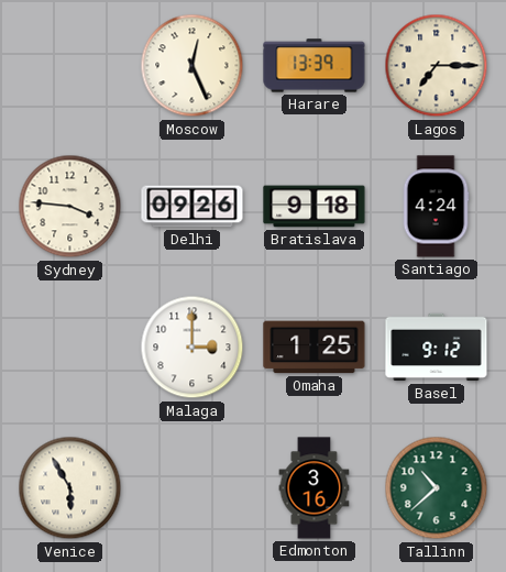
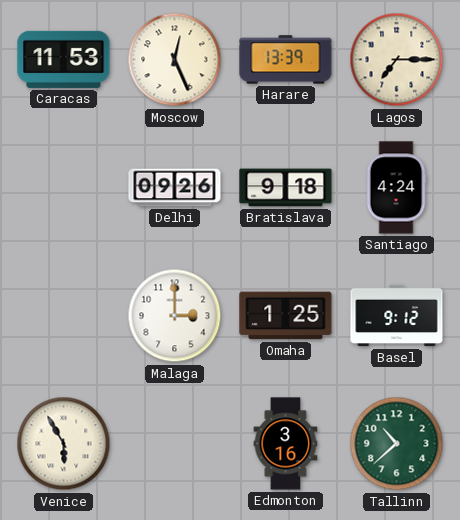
Caracas: none -> 11:53 (64, 59)
Sydney: 3:46 -> none (70, 207)
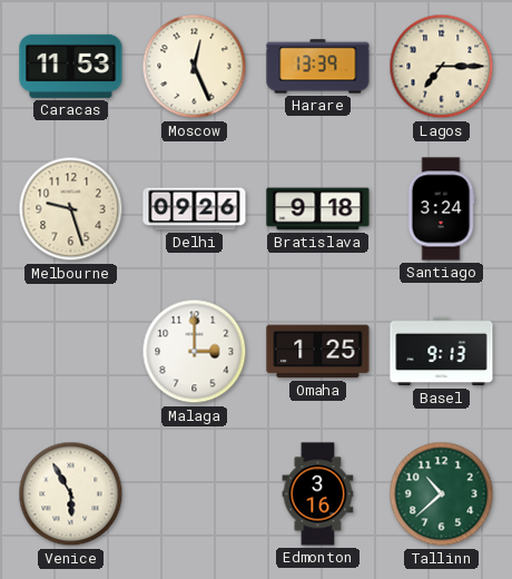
Melbourne: none -> 9:27 (71, 209)
Santiago: 4:24 -> 3:24 (441, 209)
Basel: 9:12 -> 9:13 (442, 352)
